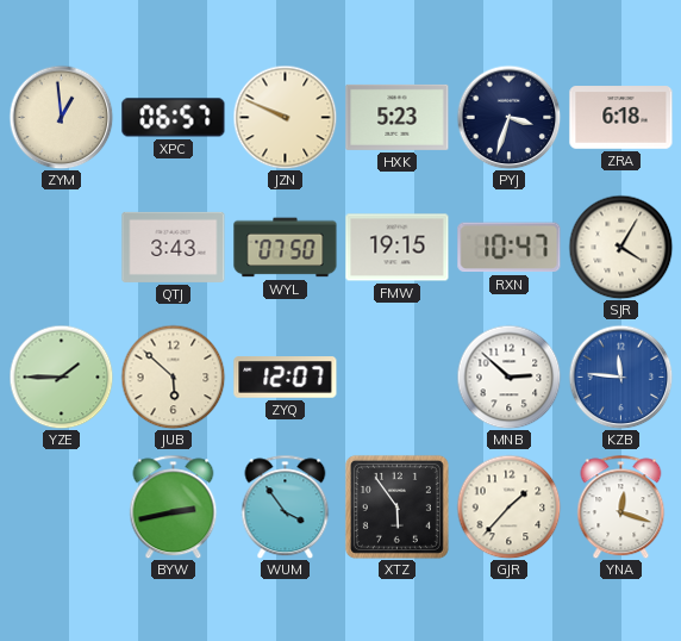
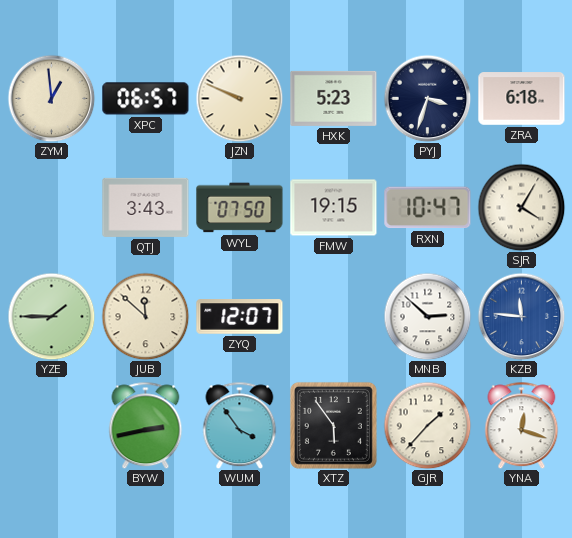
JUB: 5:52 -> 11:52 (145, 316)
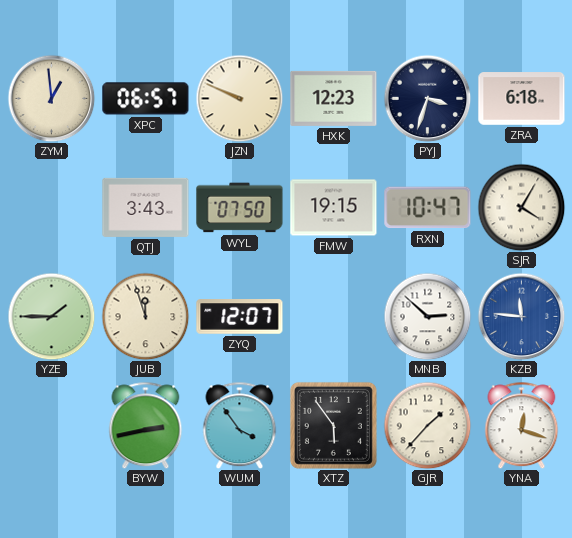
HXK: 5:23 -> 12:23 (334, 98)
JUB: 11:52 -> 11:57 (145, 316)
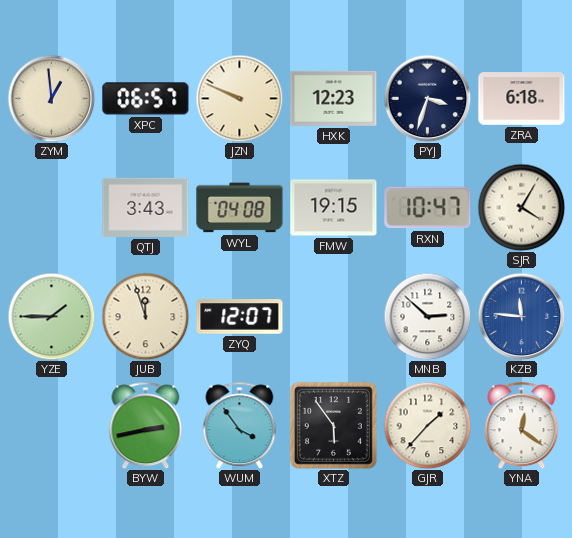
WYL: 07:50 -> 04:08 (240, 208)
YNA: 12:18 -> 12:21 (522, 425)
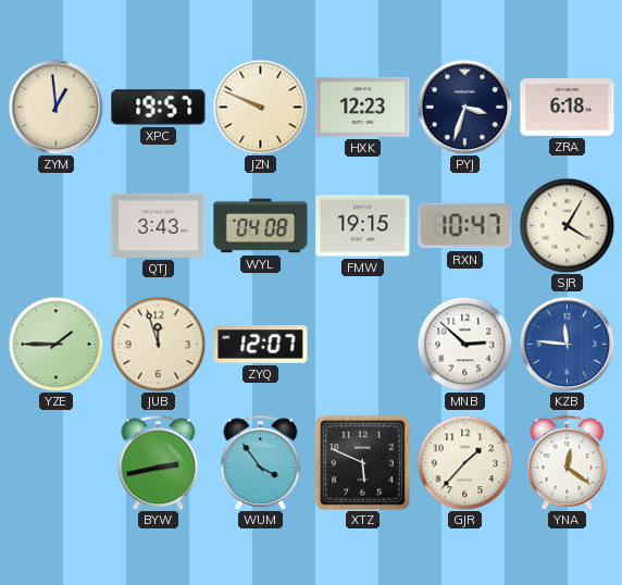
XPC: 06:57 -> 19:57 (159, 108)
XTZ: 5:54 -> 5:49 (362, 462)
